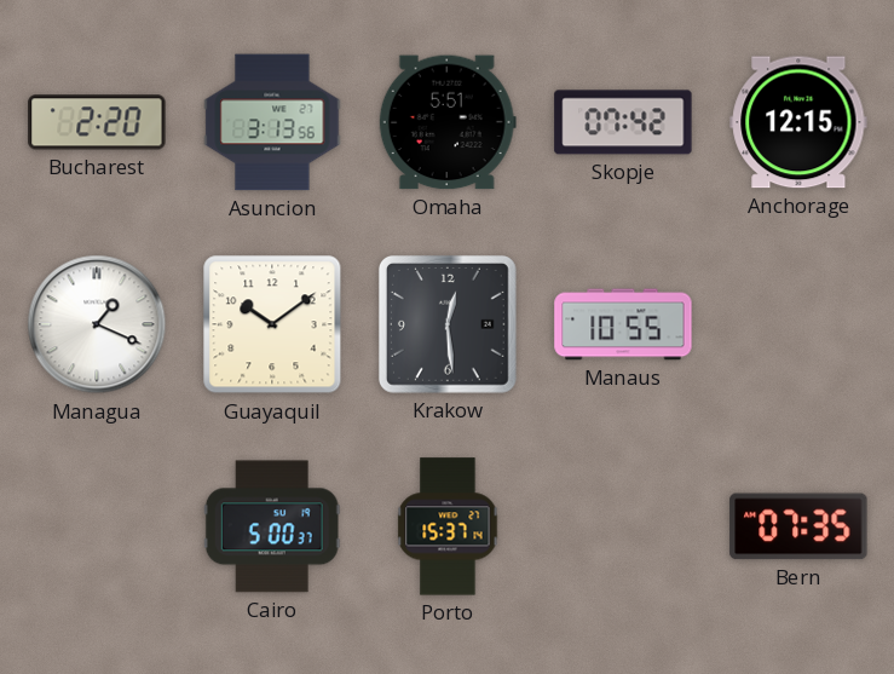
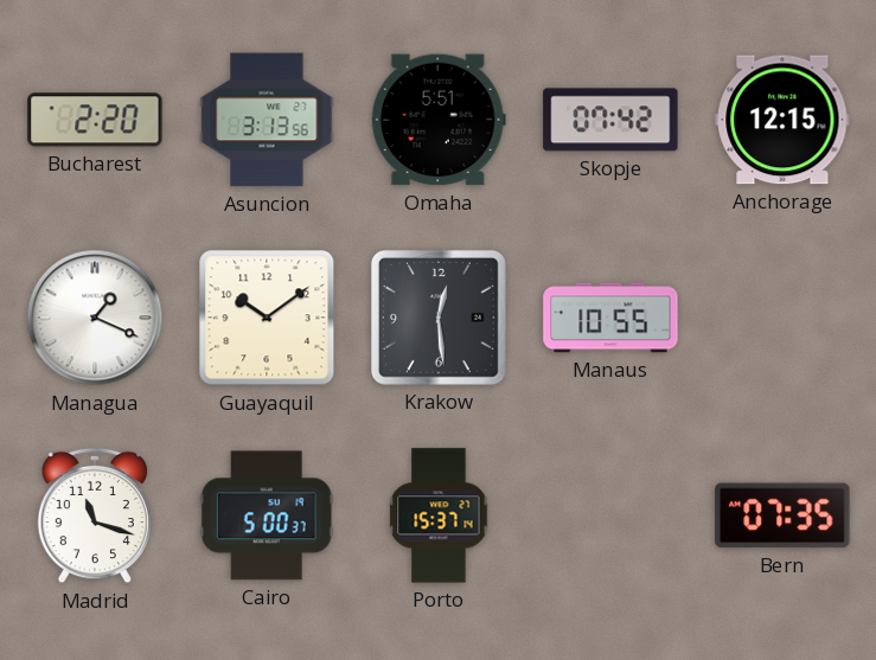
Madrid: none -> 11:18 (95, 515)
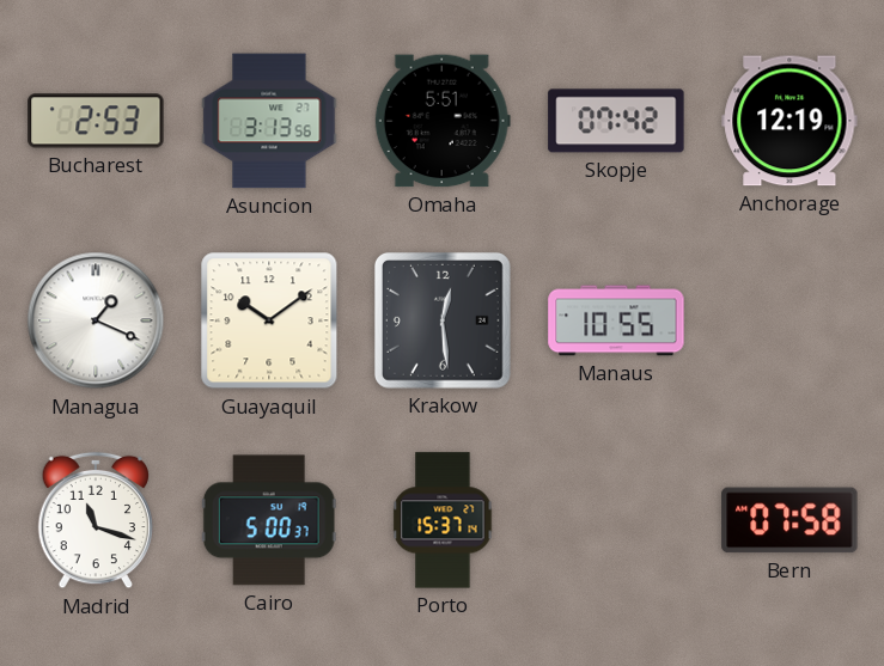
Bucharest: 2:20 -> 2:53 (96, 121)
Anchorage: 12:15 -> 12:19 (789, 121)
Bern: 07:35 -> 07:58 (789, 520)
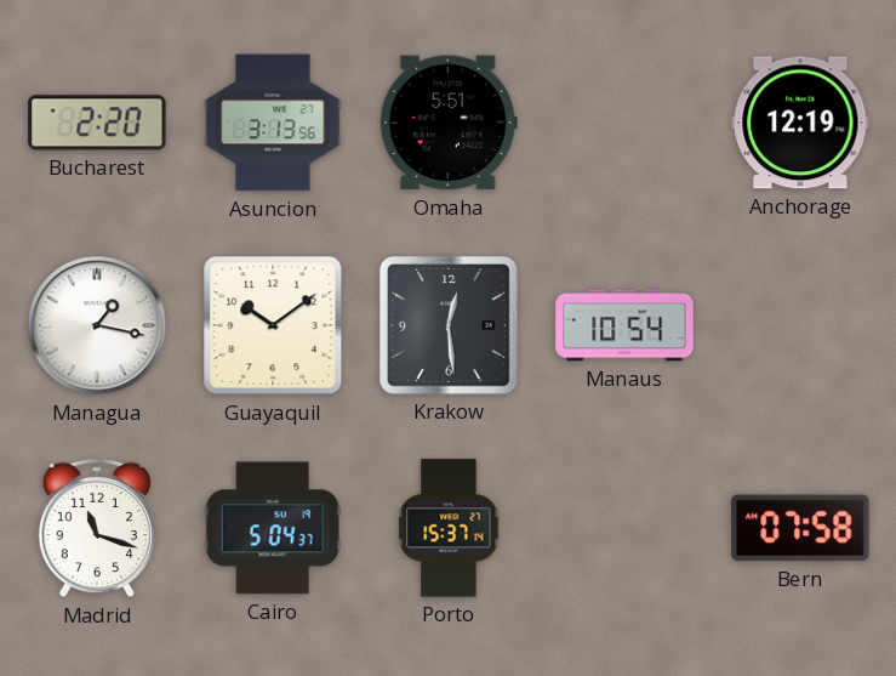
Bucharest: 2:53 -> 2:20 (97, 123)
Skopje: 07:42 -> none (616, 121)
Managua: 1:19 -> 1:17 (97, 325)
Manaus: 10:55 -> 10:54 (624, 325)
Cairo: 5:00 -> 5:04 (273, 528)
